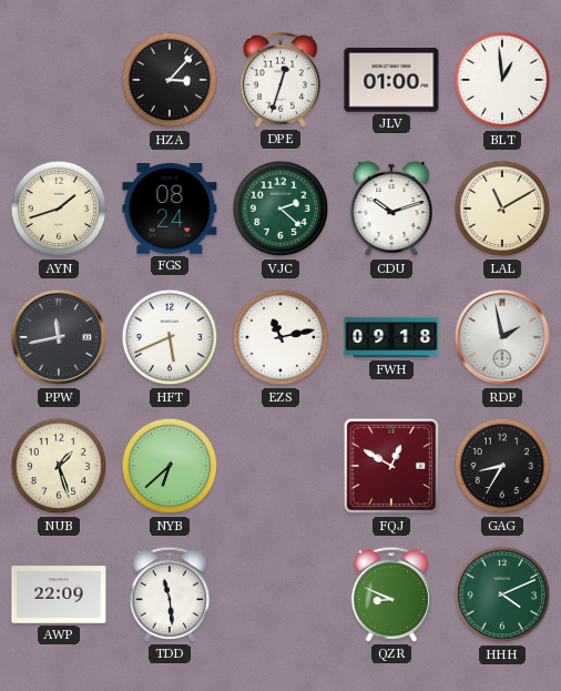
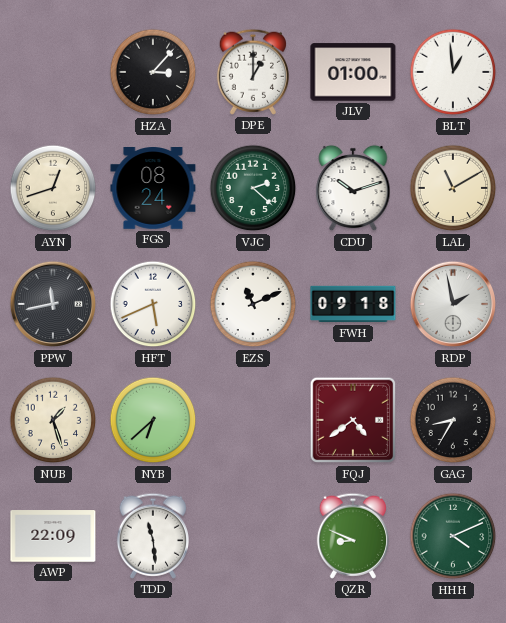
DPE: 12:33 -> 1:00 (252, 72)
AYN: 1:42 -> 12:42 (53, 188)
EZS: 11:13 -> 11:11 (253, 304)
FQJ: 12:50 -> 4:39 (353, 420)
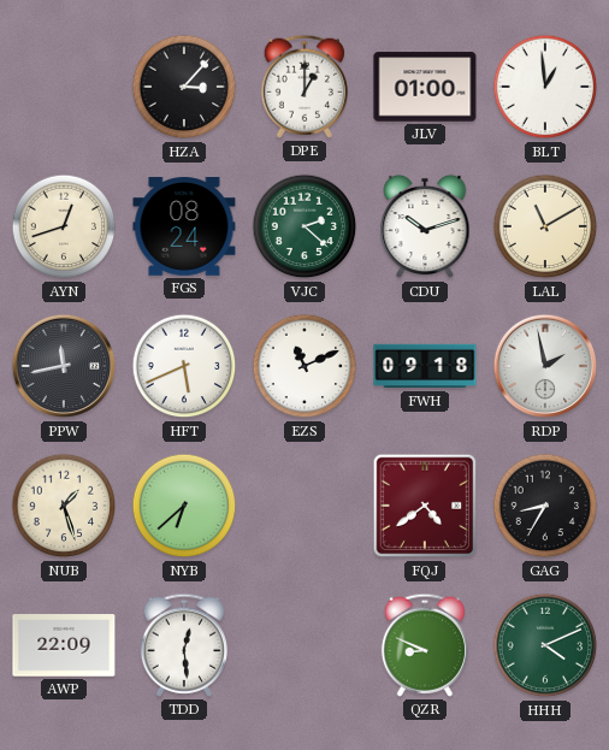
TDD: 11:29 -> 12:29 (183, 645)
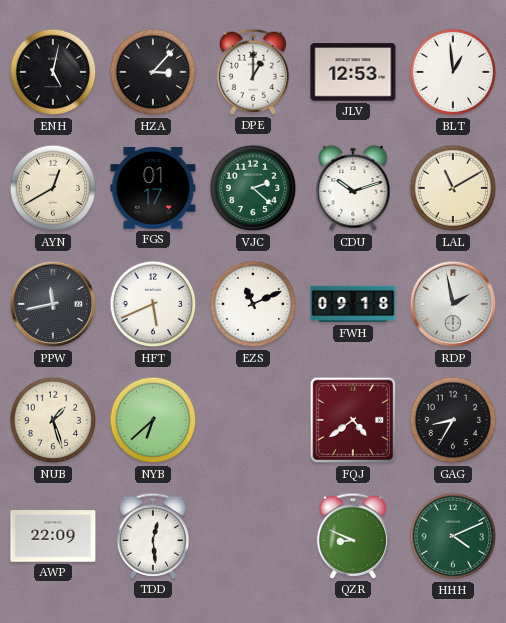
ENH: none -> 5:02 (53, 72)
JLV: 01:00 -> 12:53 (353, 72)
AYN: 12:42 -> 12:40 (53, 188)
FGS: 08:24 -> 01:17 (153, 189)
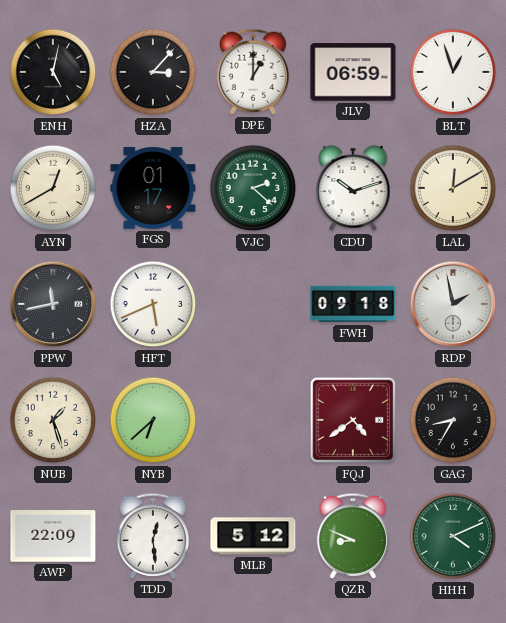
JLV: 12:53 -> 06:59 (353, 72)
BLT: 12:59 -> 12:57 (453, 72)
LAL: 11:10 -> 12:10 (453, 188)
EZS: 11:11 -> none (253, 304)
MLB: none -> 5:12 (253, 536)
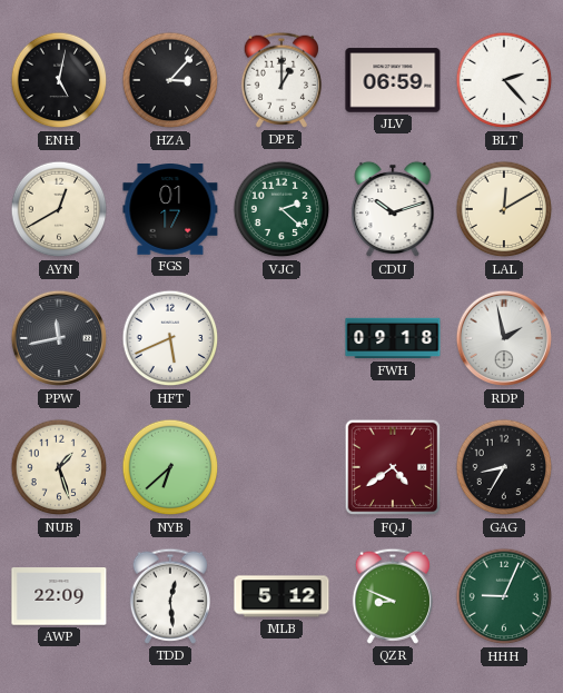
BLT: 12:57 -> 2:23 (504, 80)
HHH: 4:11 -> 9:04 (504, 596)
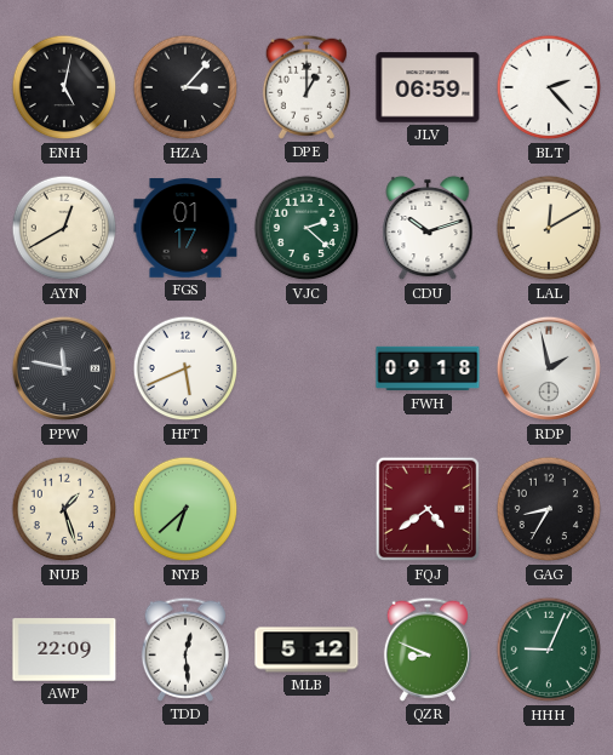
PPW: 11:43 -> 11:47 (64, 368)
